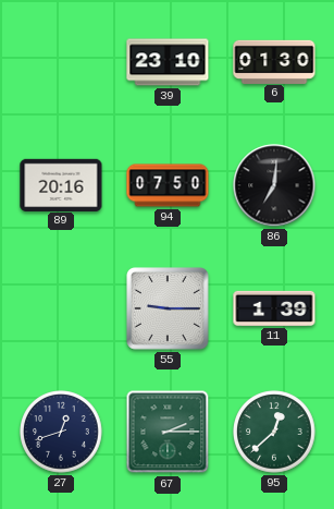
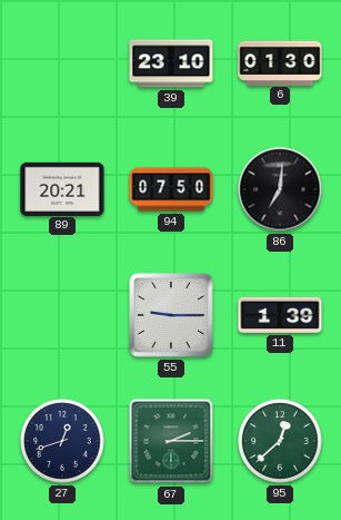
89: 20:16 -> 20:21 (62, 188)
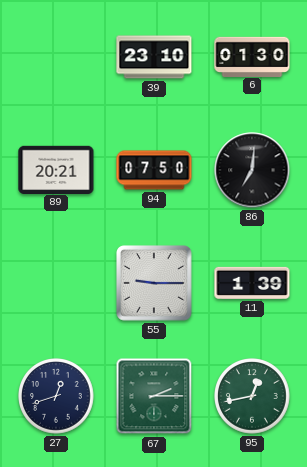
95: 12:38 -> 12:43 (252, 396)
